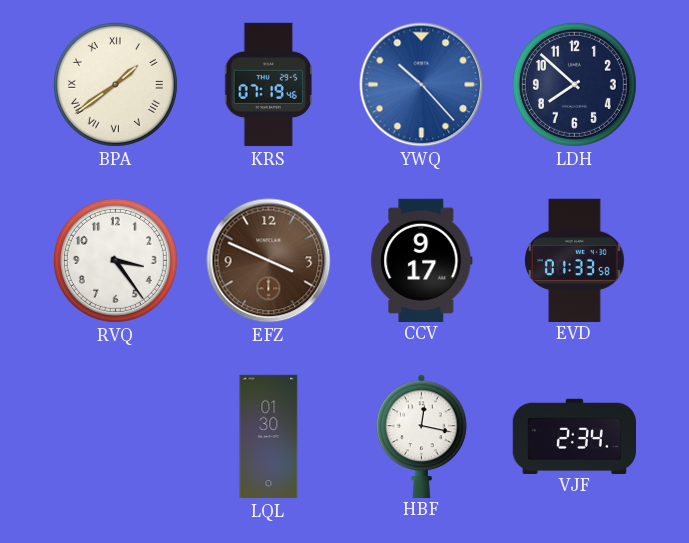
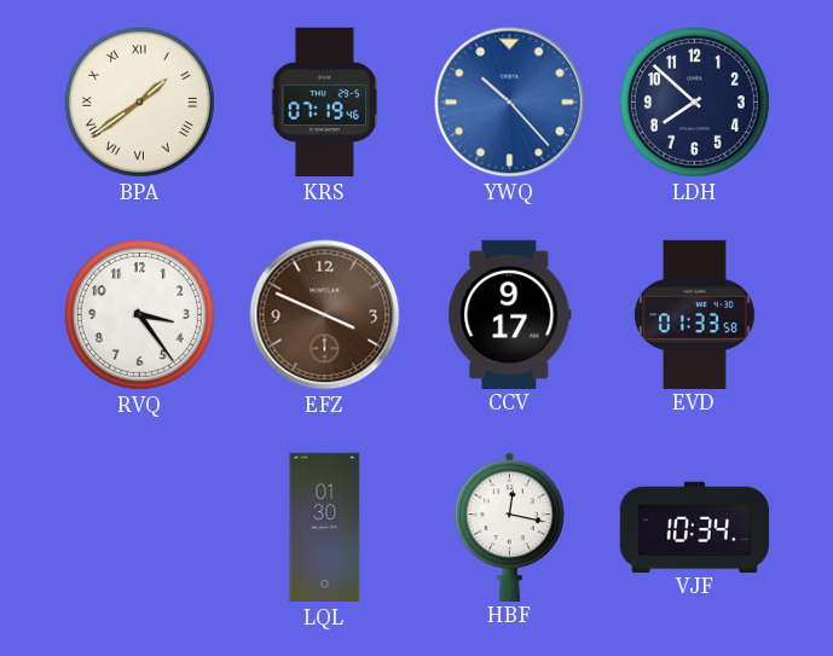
VJF: 2:34 -> 10:34 (694, 527)
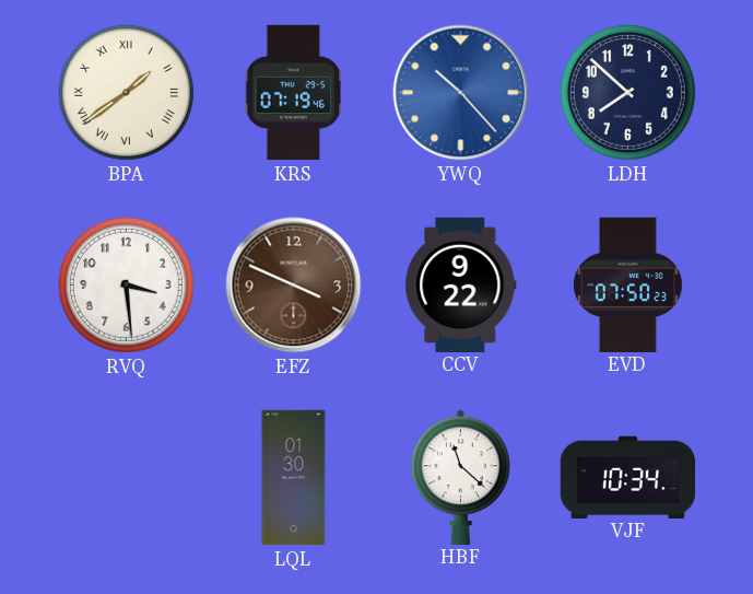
RVQ: 3:24 -> 3:29 (126, 284)
CCV: 9:17 -> 9:22 (461, 284)
EVD: 01:33 -> 07:50 (628, 284)
HBF: 12:17 -> 11:22 (461, 477)
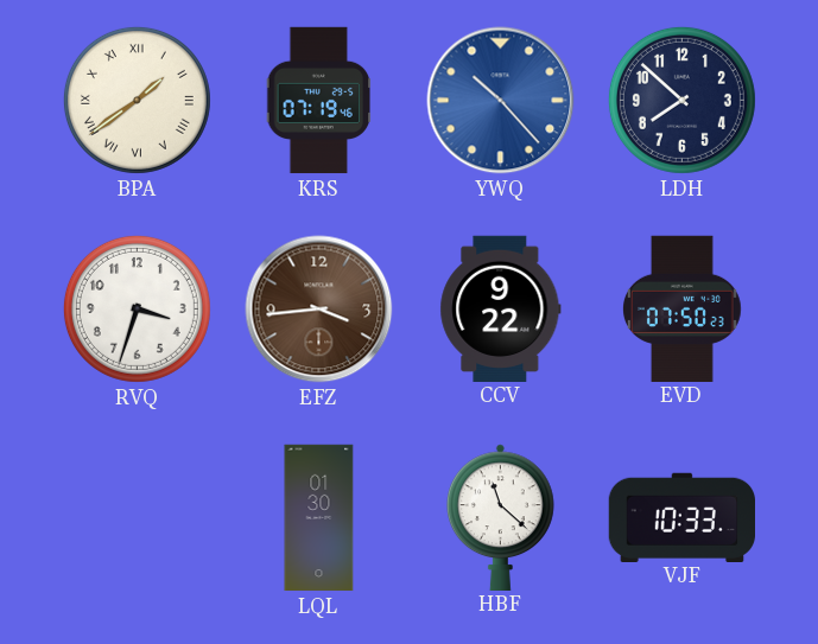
RVQ: 3:29 -> 3:33 (137, 308)
EFZ: 3:49 -> 3:44 (319, 310)
VJF: 10:34 -> 10:33 (681, 517)
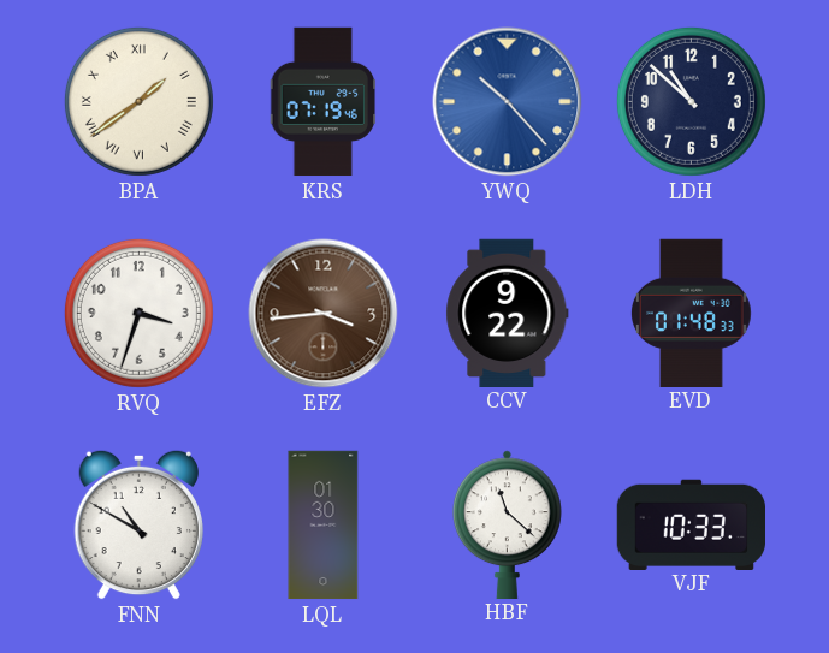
LDH: 7:52 -> 10:52 (691, 101)
EVD: 07:50 -> 01:48 (692, 313)
FNN: none -> 10:50 (138, 524)
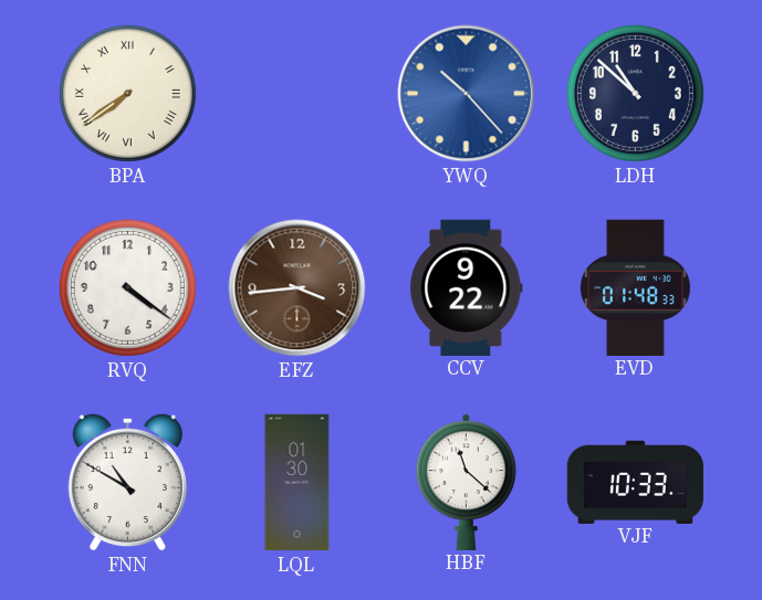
BPA: 1:39 -> 7:39 (127, 93)
KRS: 07:19 -> none (324, 102)
RVQ: 3:33 -> 4:21 (127, 287)
